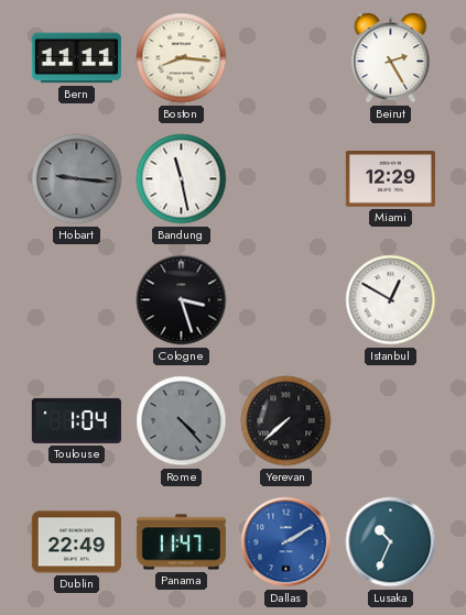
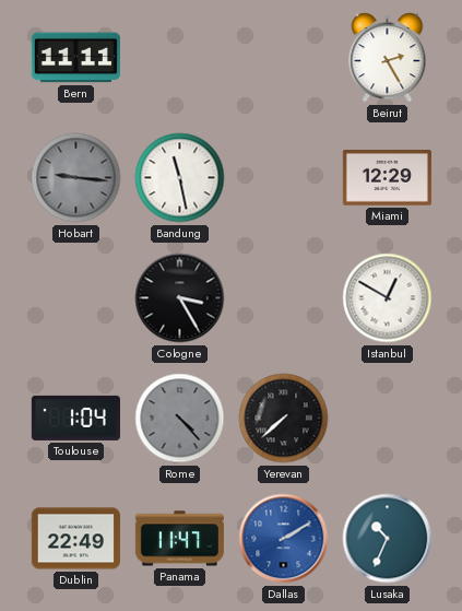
Boston: 8:16 -> none (182, 58)
Cologne: 3:27 -> 3:25 (180, 298)
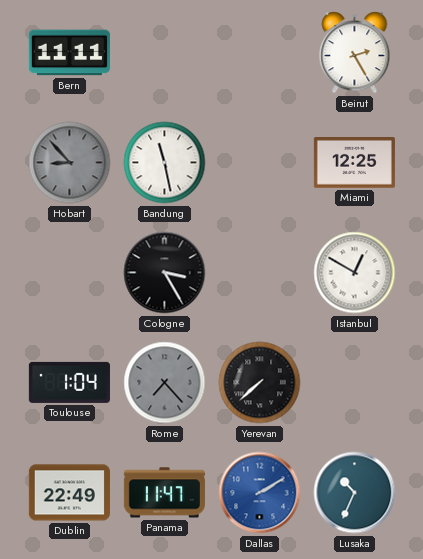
Hobart: 9:16 -> 8:53 (70, 163)
Miami: 12:29 -> 12:25 (354, 163)
Rome: 4:23 -> 7:23 (165, 383)
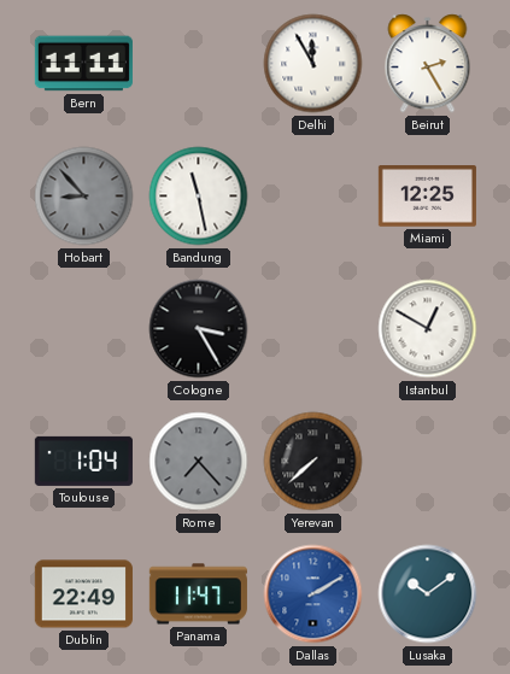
Delhi: none -> 11:55 (313, 64)
Lusaka: 10:34 -> 10:09 (428, 594)
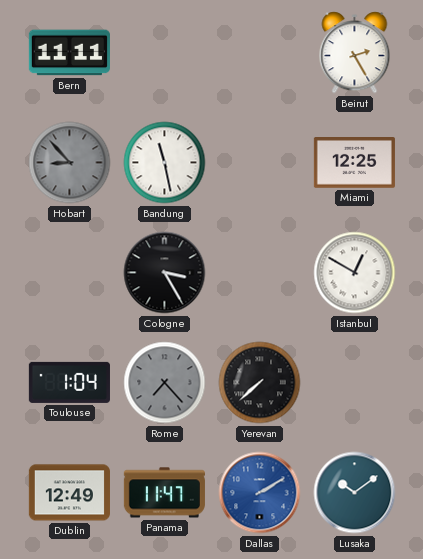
Delhi: 11:55 -> none (313, 64)
Dublin: 22:49 -> 12:49 (69, 493)
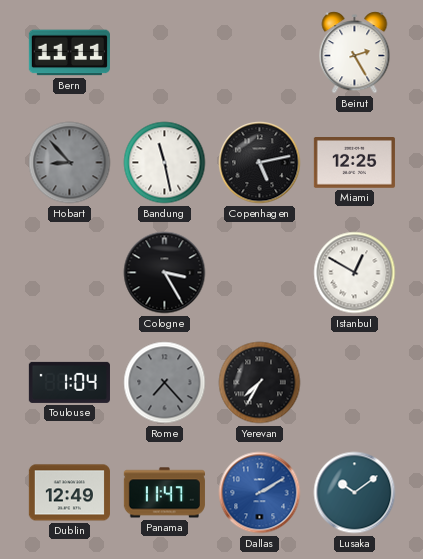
Copenhagen: none -> 5:13 (260, 163)
Yerevan: 7:38 -> 7:35 (260, 383)
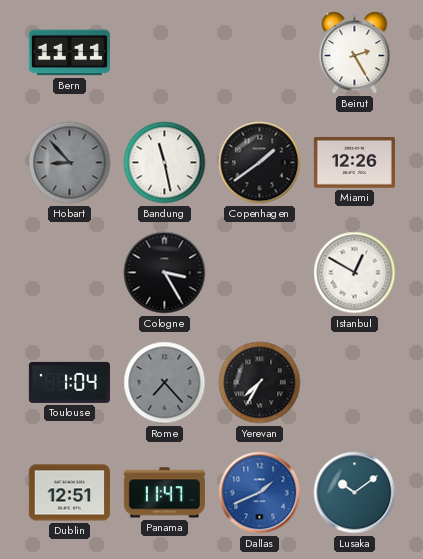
Copenhagen: 5:13 -> 1:39 (260, 163)
Miami: 12:25 -> 12:26 (354, 163)
Dublin: 12:49 -> 12:51 (69, 493)
Dallas: 2:10 -> 1:41 (260, 493)
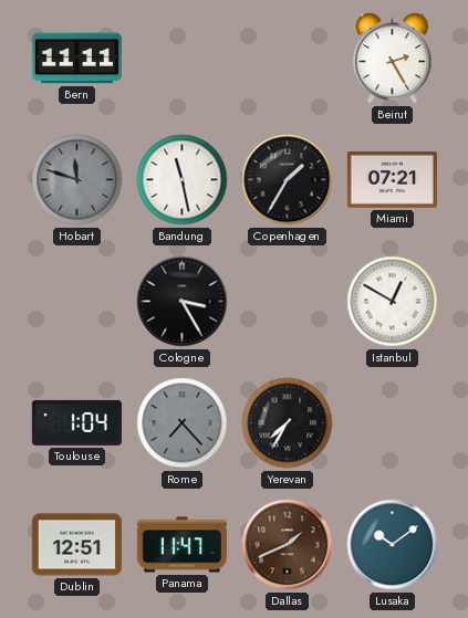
Hobart: 8:53 -> 11:48 (77, 180)
Copenhagen: 1:39 -> 1:35 (288, 180)
Miami: 12:26 -> 07:21 (392, 180)
Dallas dial: blue -> brown (288, 545)
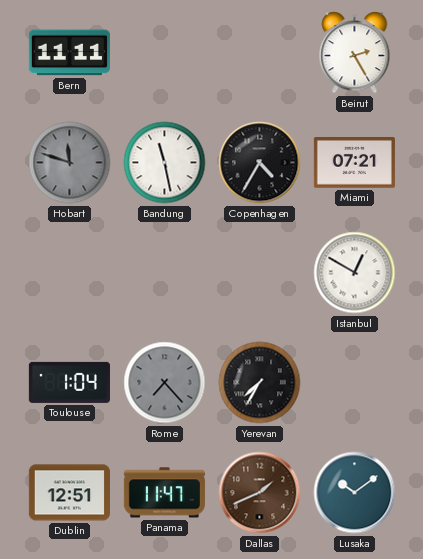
Copenhagen: 1:35 -> 4:35 (260, 163)
Cologne: 3:25 -> none (183, 302)
